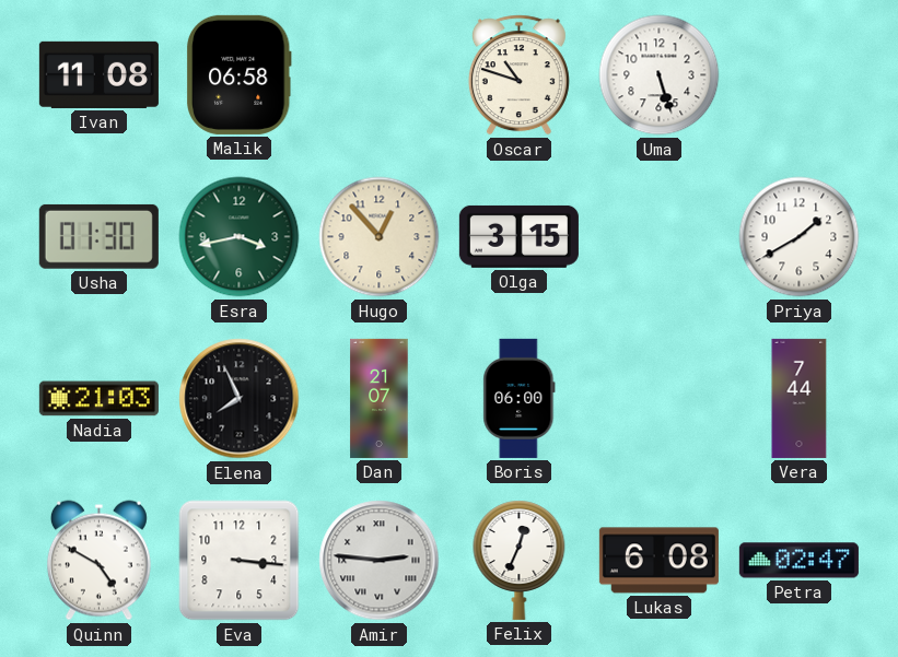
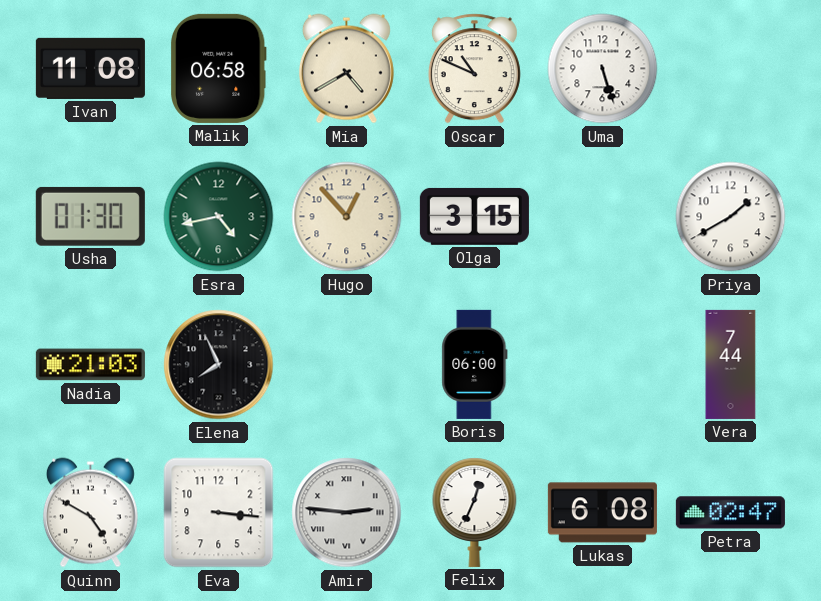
Mia: none -> 4:40 (346, 69)
Oscar: 10:48 -> 10:49 (474, 69)
Esra: 3:43 -> 4:43 (219, 217)
Dan: 21:07 -> none (380, 398)
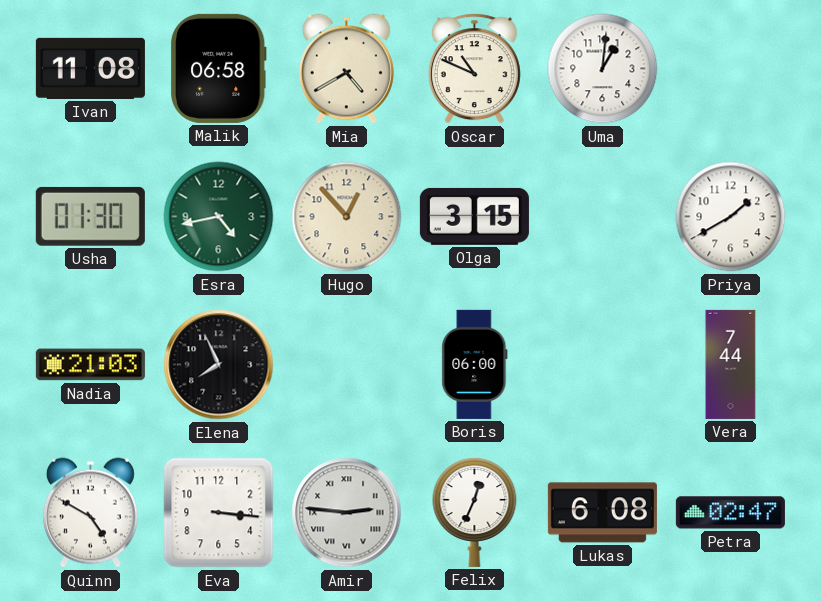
Uma: 5:27 -> 1:01 (603, 69)
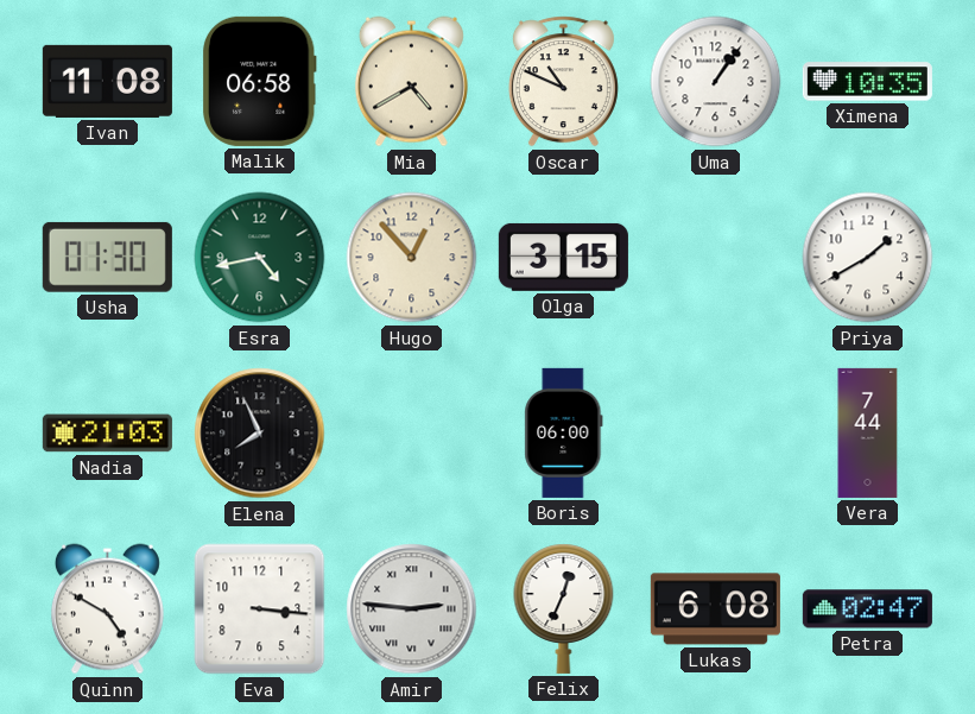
Uma: 1:01 -> 1:06 (716, 82)
Ximena: none -> 10:35 (867, 82)
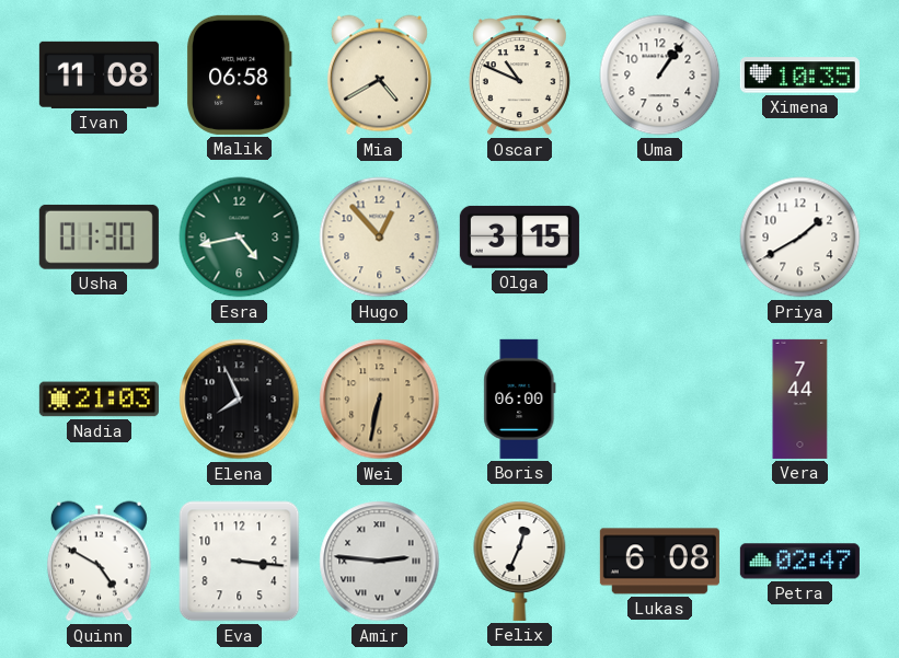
Wei: none -> 6:32 (380, 400)
